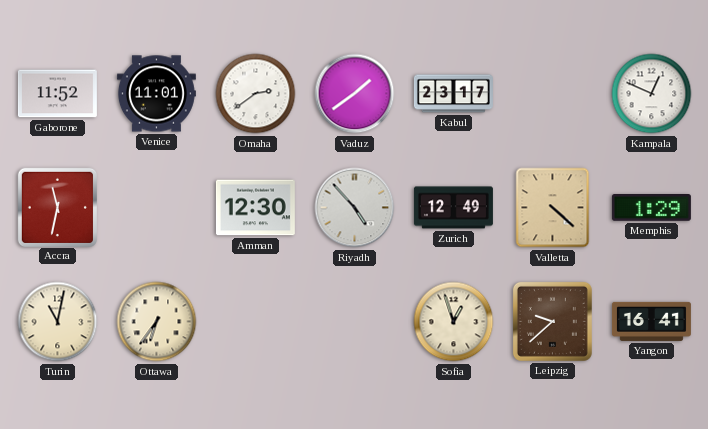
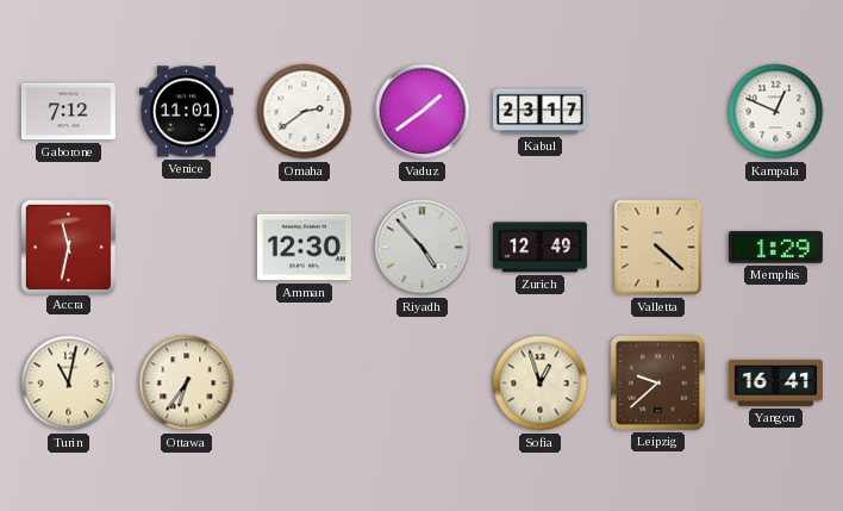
Gaborone: 11:52 -> 7:12 (68, 112)
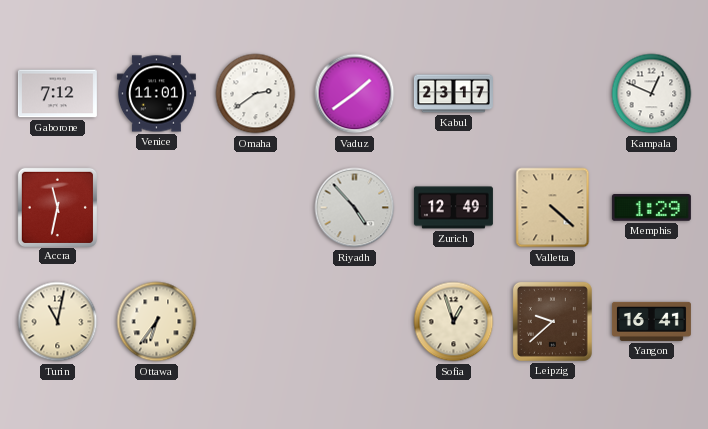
Amman: 12:30 -> none (304, 248)
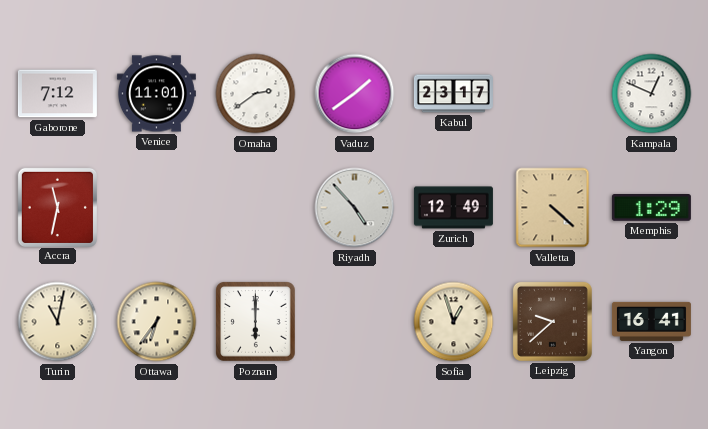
Poznan: none -> 6:00 (256, 322)
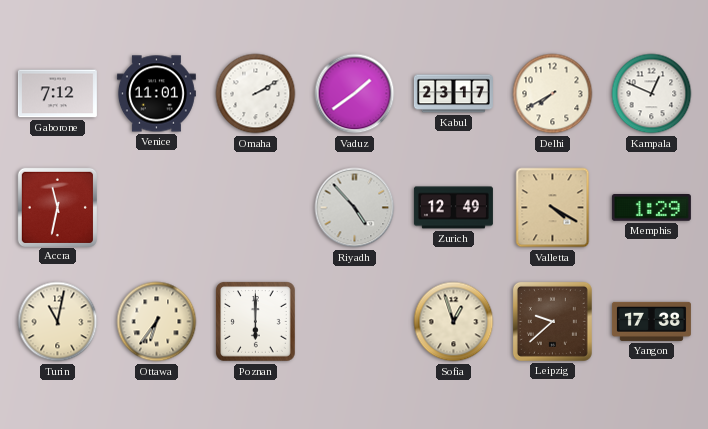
Omaha: 2:39 -> 2:10 (256, 94)
Delhi: none -> 7:40 (553, 94)
Valletta: 4:22 -> 4:20 (553, 208)
Yangon: 16:41 -> 17:38 (651, 321)
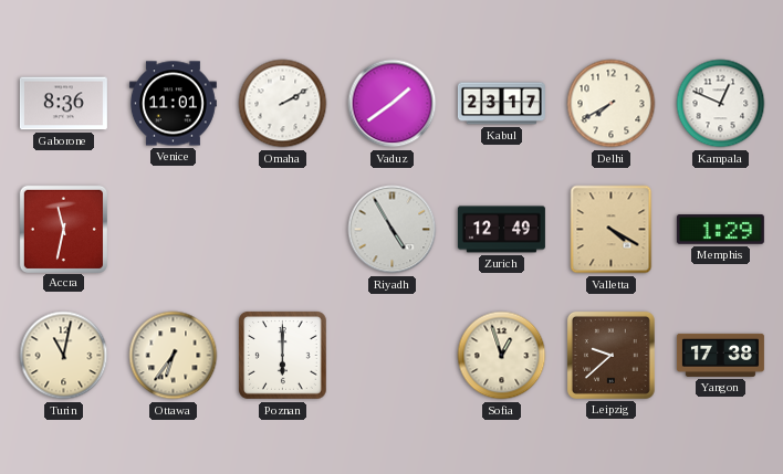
Gaborone: 7:12 -> 8:36 (63, 104)
Riyadh: 4:53 -> 4:55 (393, 230)
